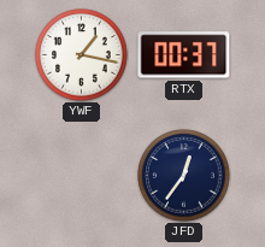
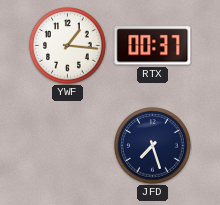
YWF: 1:17 -> 1:16 (68, 46)
JFD: 12:36 -> 7:27 (153, 146)
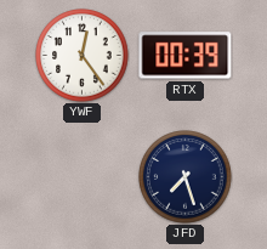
YWF: 1:16 -> 12:24 (83, 56)
RTX: 00:37 -> 00:39 (186, 56)
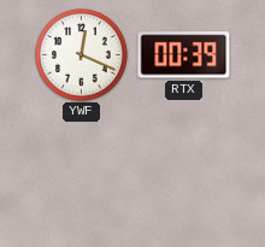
YWF: 12:24 -> 12:19 (82, 55)
JFD: 7:27 -> none (186, 177)
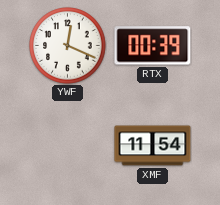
XMF: none -> 11:54 (153, 146)
